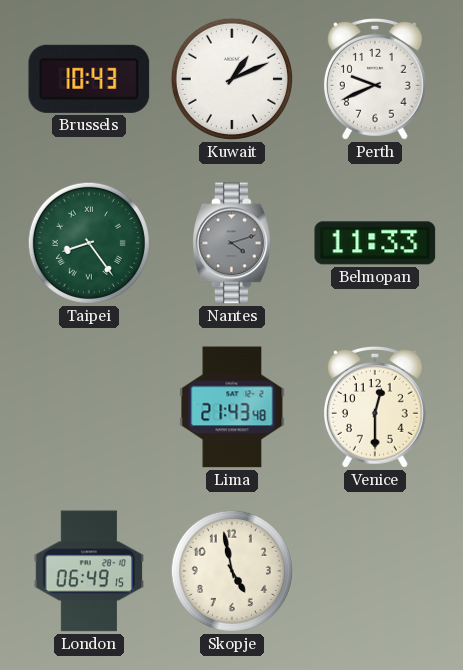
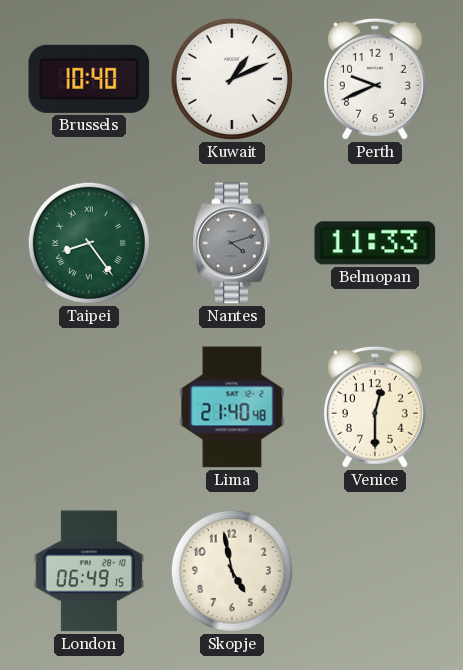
Brussels: 10:43 -> 10:40 (89, 79)
Lima: 21:43 -> 21:40 (232, 407)
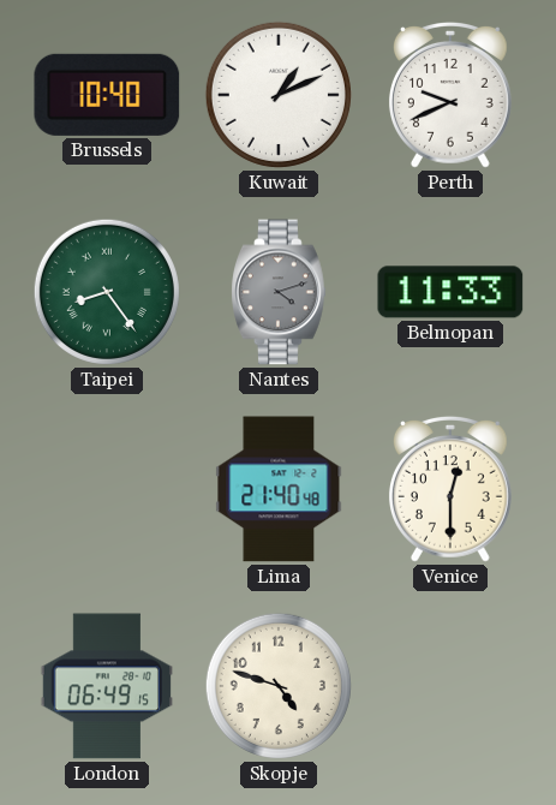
Skopje: 4:58 -> 4:48 (279, 686)
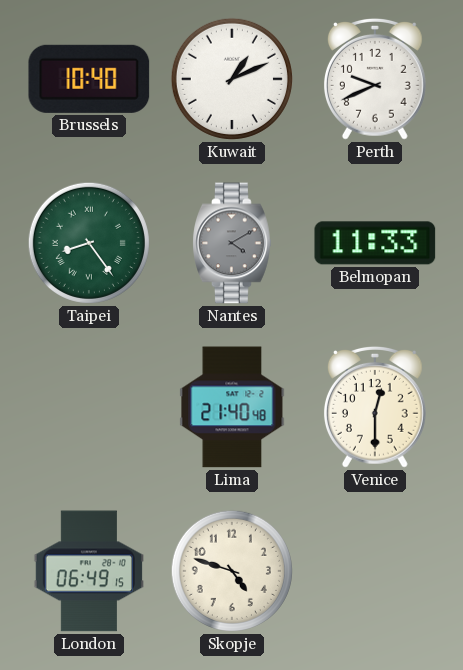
Nantes: 4:12 -> 4:10 (232, 243)
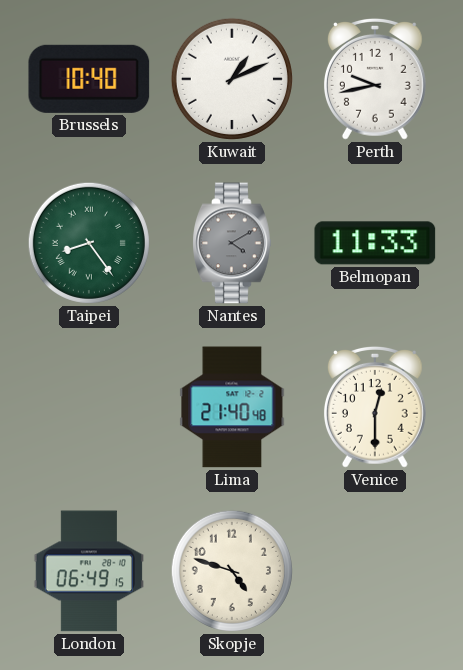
Perth: 9:41 -> 9:43 (375, 79)
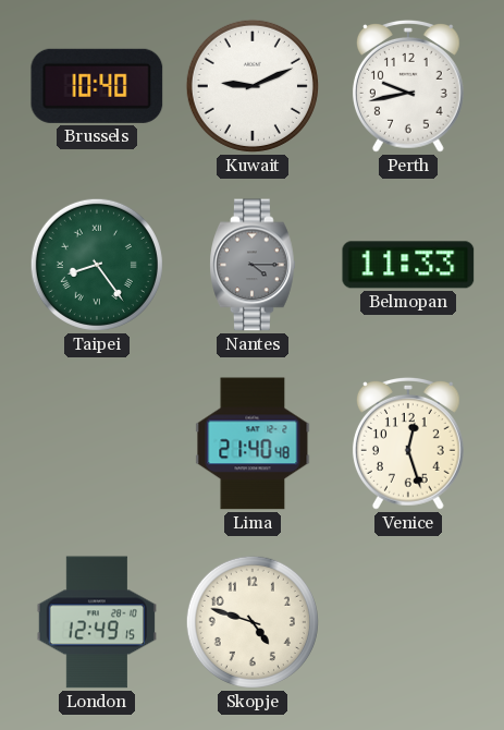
Kuwait: 1:11 -> 9:11 (253, 86)
Nantes: 4:10 -> 4:15 (253, 265)
Venice: 12:30 -> 12:27 (408, 443)
London: 06:49 -> 12:49 (97, 622)
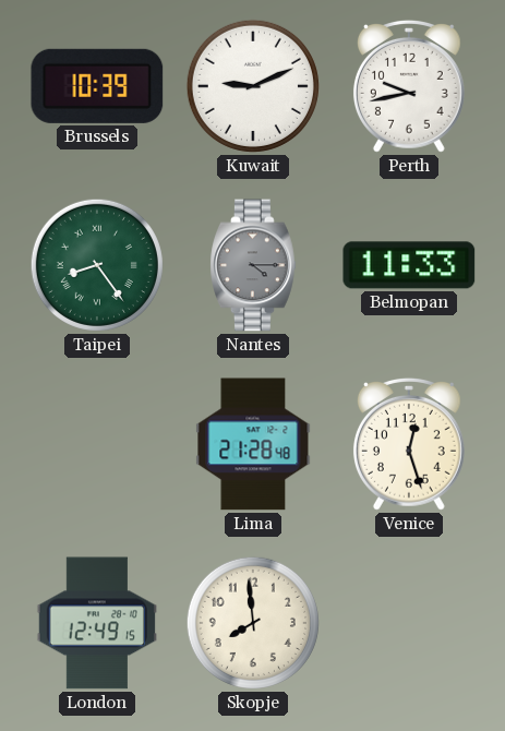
Brussels: 10:40 -> 10:39 (97, 86)
Lima: 21:40 -> 21:28 (253, 444)
Skopje: 4:48 -> 7:59 (253, 623)
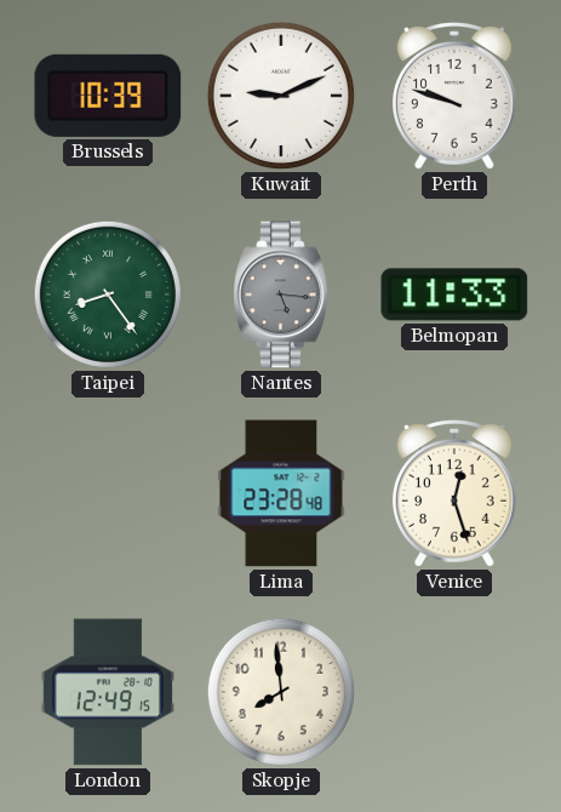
Perth: 9:43 -> 9:48 (454, 96)
Nantes: 4:15 -> 5:16 (281, 295)
Lima: 21:28 -> 23:28 (281, 493)
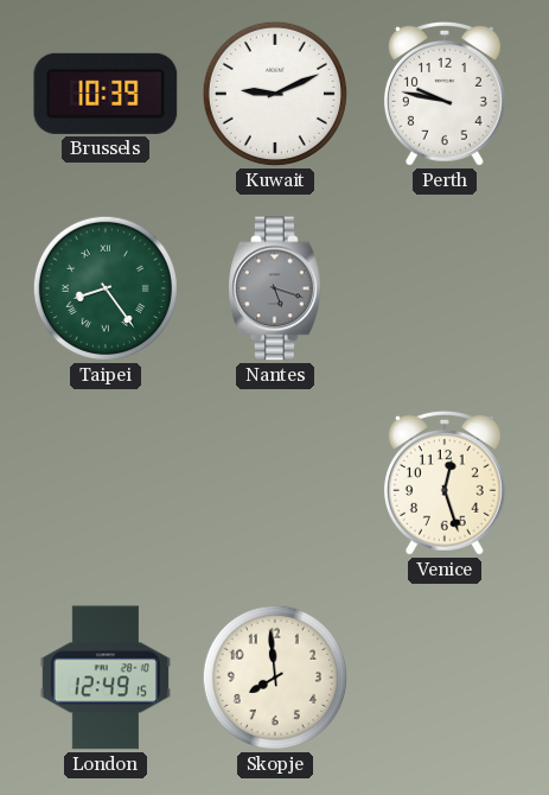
Perth: 9:48 -> 9:47 (445, 94)
Nantes: 5:16 -> 5:18 (275, 288)
Belmopan: 11:33 -> none (454, 295)
Lima: 23:28 -> none (281, 493)
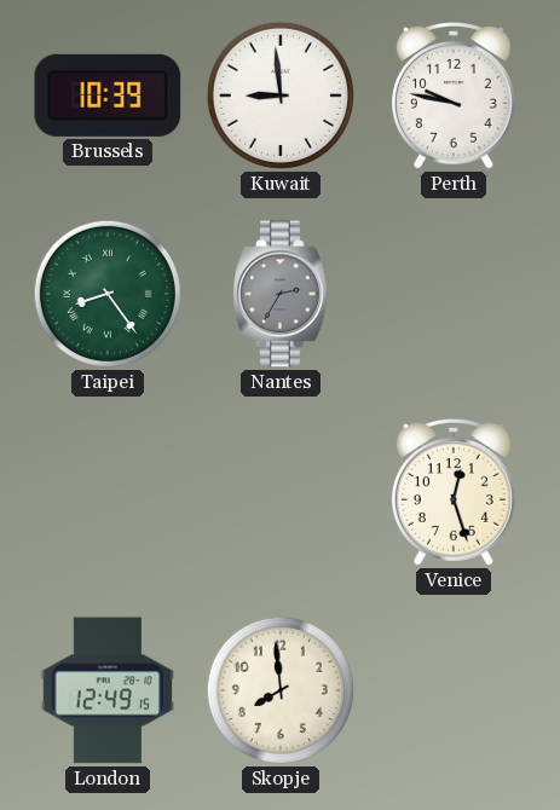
Kuwait: 9:11 -> 8:59 (281, 96)
Nantes: 5:18 -> 2:35 (281, 294)
